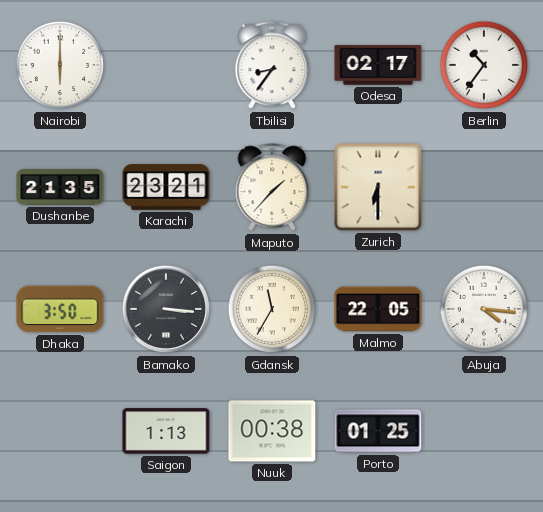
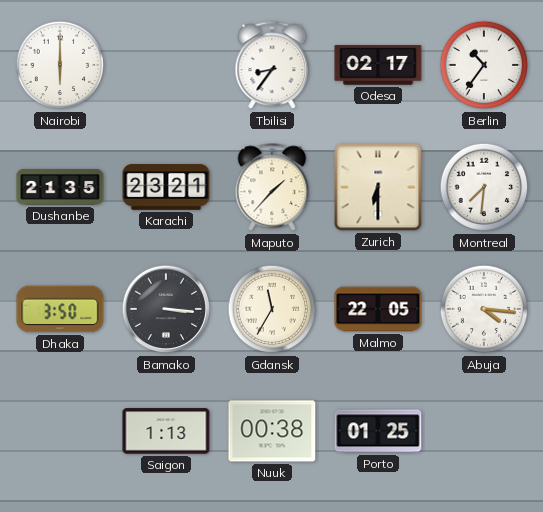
Montreal: none -> 7:31 (484, 187)
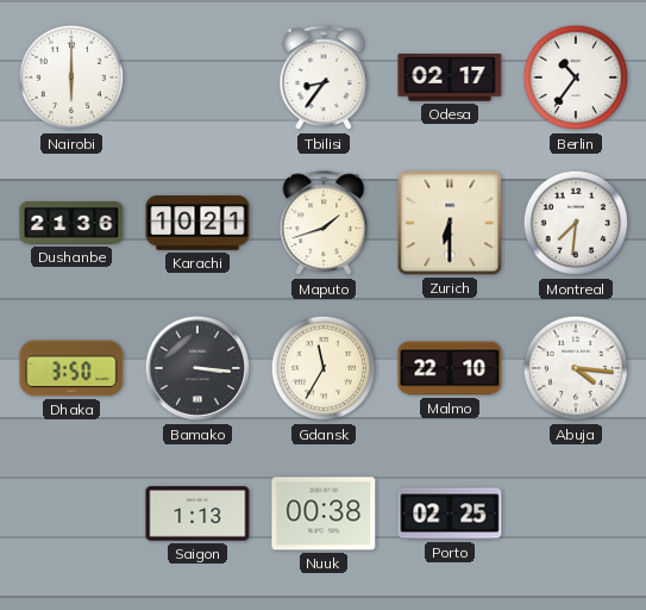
Dushanbe: 21:35 -> 21:36 (71, 223)
Karachi: 23:21 -> 10:21 (197, 223)
Maputo: 1:37 -> 1:42 (324, 224)
Malmo: 22:05 -> 22:10 (450, 368)
Porto: 01:25 -> 02:25 (450, 513)
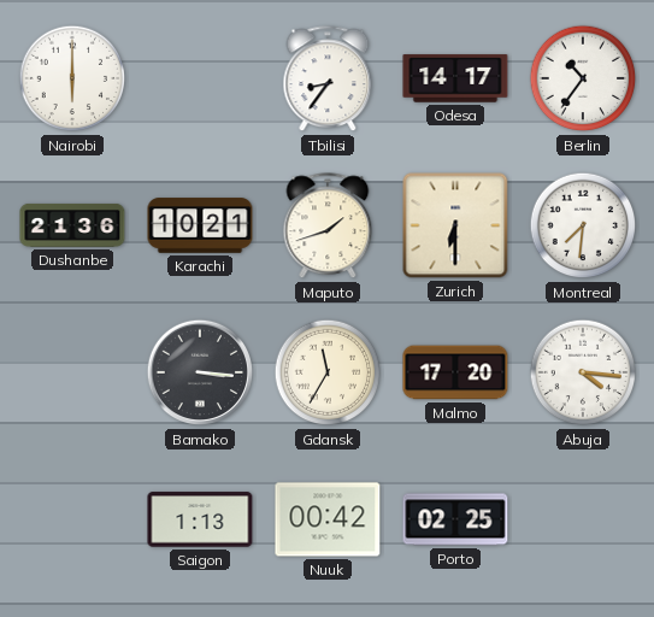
Odesa: 02:17 -> 14:17 (455, 78)
Dhaka: 3:50 -> none (71, 368)
Malmo: 22:10 -> 17:20 (455, 372)
Nuuk: 00:38 -> 00:42 (328, 519)
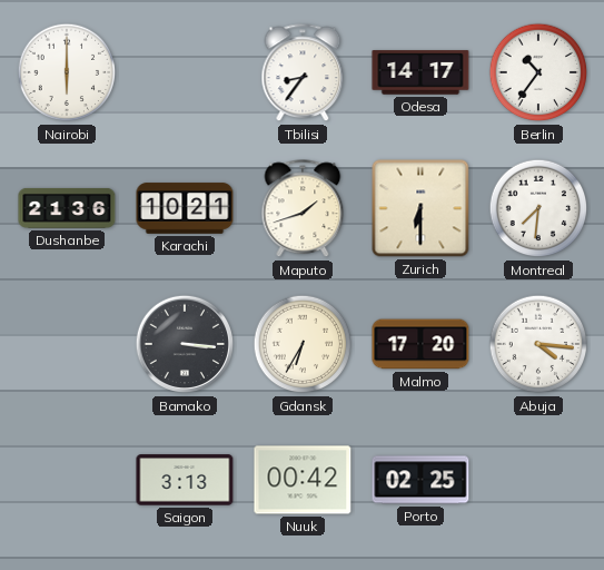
Gdansk: 11:35 -> 6:35 (303, 344)
Saigon: 1:13 -> 3:13 (185, 480)
